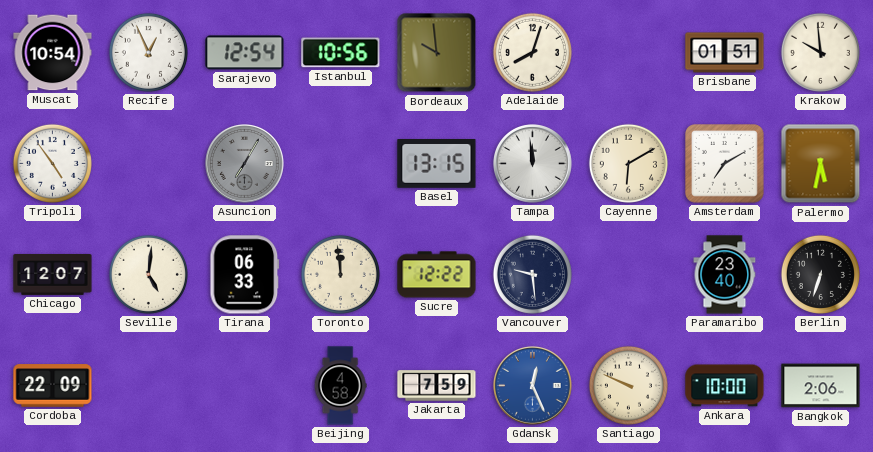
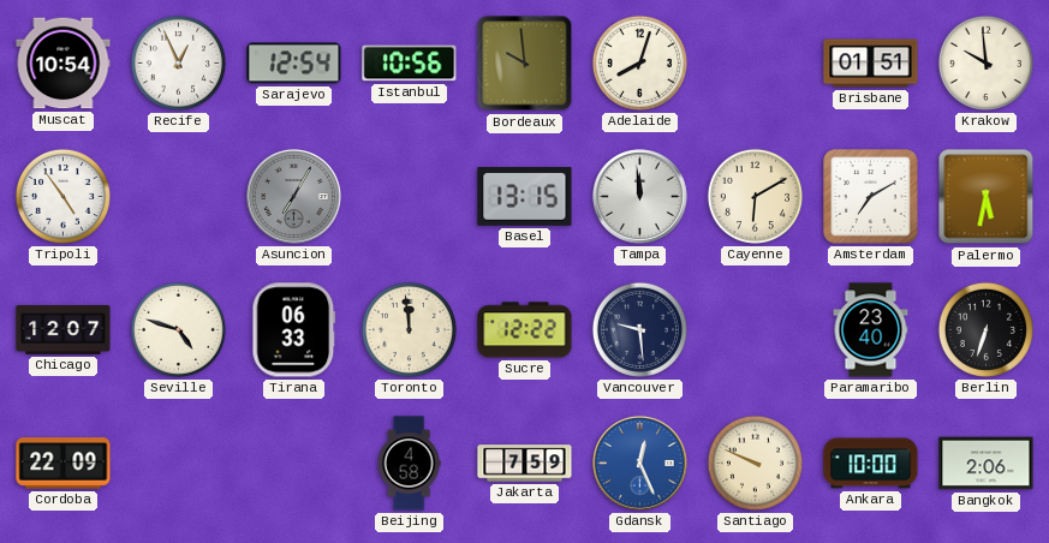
Seville: 5:01 -> 4:48 (178, 329)
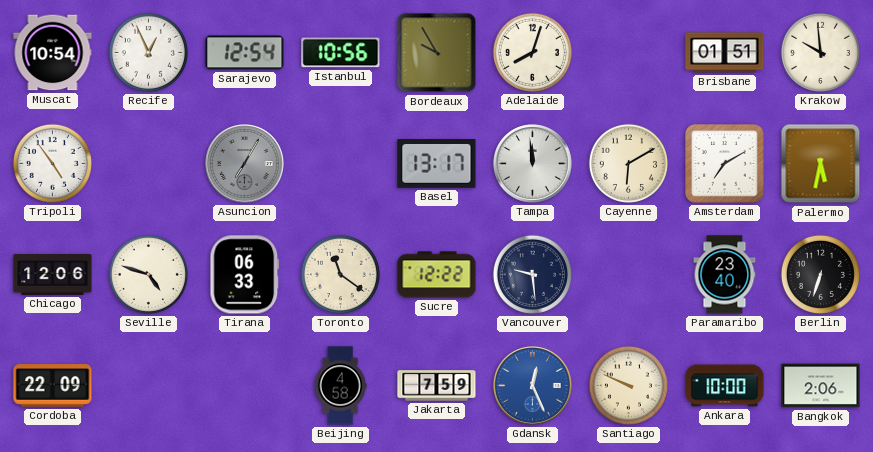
Bordeaux: 9:59 -> 9:55 (437, 53)
Basel: 13:15 -> 13:17 (437, 164)
Chicago: 12:07 -> 12:06 (53, 274)
Toronto: 11:59 -> 11:21 (340, 274)
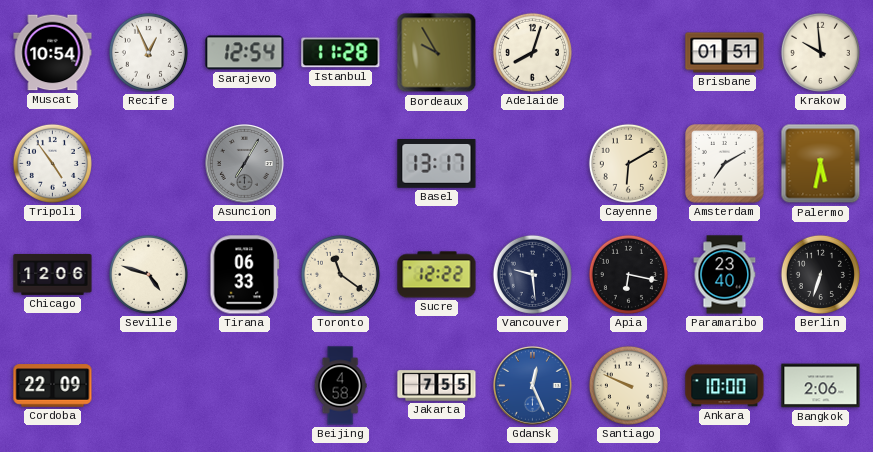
Istanbul: 10:56 -> 11:28 (341, 53)
Tampa: 11:59 -> none (533, 164)
Apia: none -> 6:17 (628, 274)
Jakarta: 7:59 -> 7:55 (437, 386)
